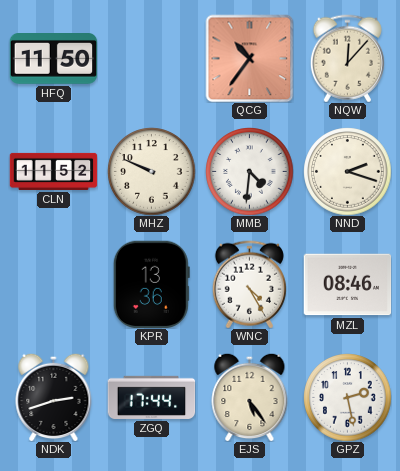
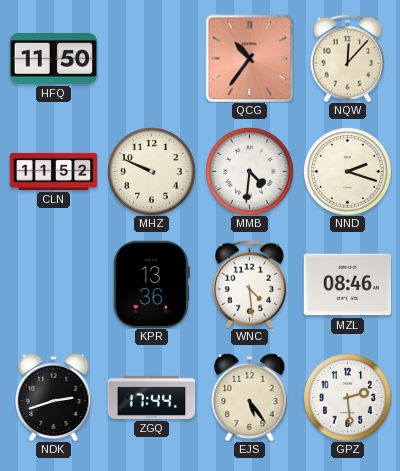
WNC: 4:25 -> 4:29 (249, 284)
GPZ: 2:28 -> 2:29 (347, 397)
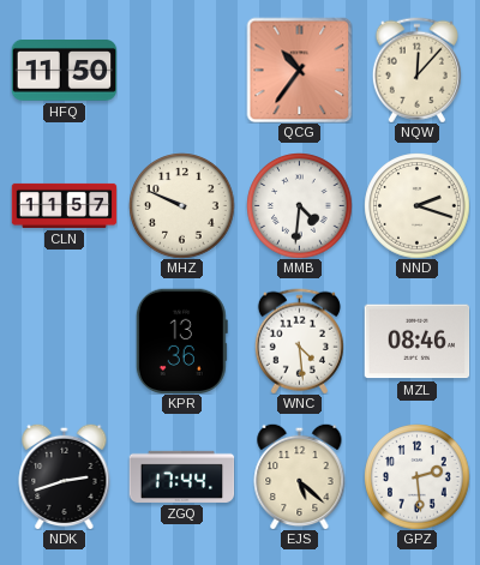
CLN: 11:52 -> 11:57 (64, 205)
EJS: 5:24 -> 5:22 (300, 476)
